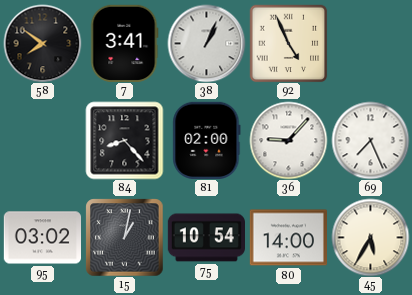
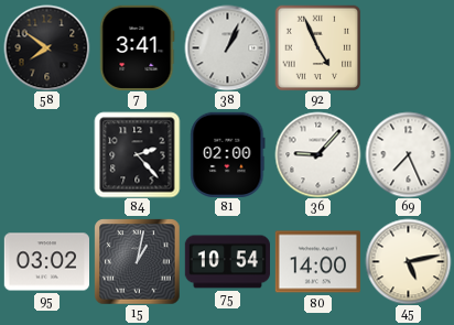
84: 8:23 -> 2:23 (137, 154)
45: 5:35 -> 5:13 (408, 261)
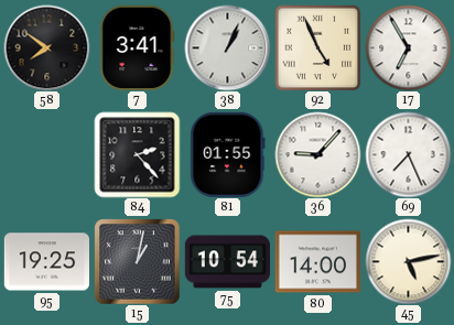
17: none -> 6:55 (408, 47)
81: 02:00 -> 01:55 (228, 154)
95: 03:02 -> 19:25 (46, 262)
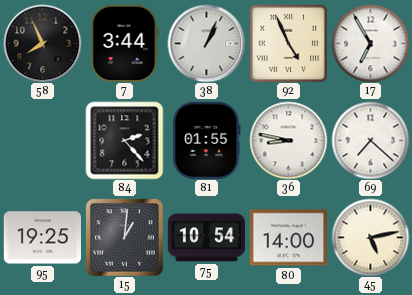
58: 7:51 -> 7:56 (42, 43)
7: 3:41 -> 3:44 (125, 43)
36: 9:07 -> 8:47 (288, 140)
69: 7:26 -> 7:22 (370, 140)
15: 1:02 -> 1:01 (124, 237)
